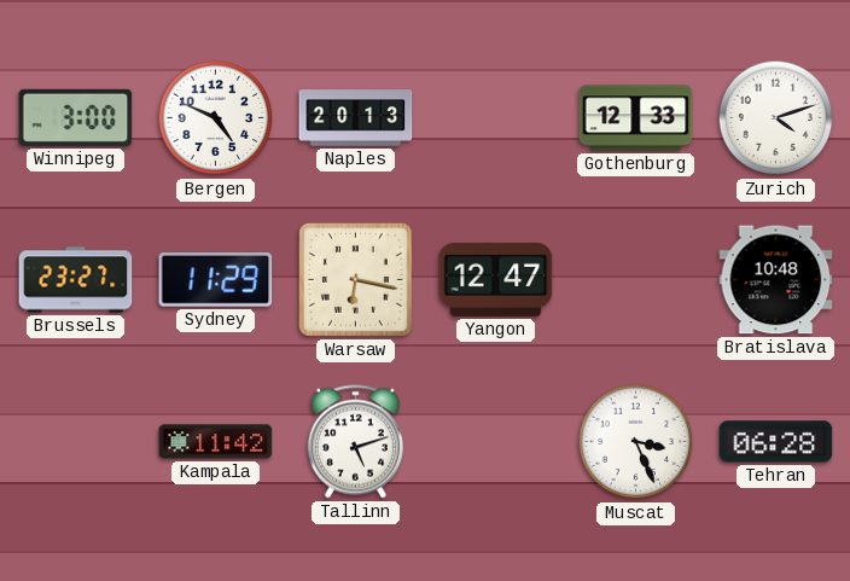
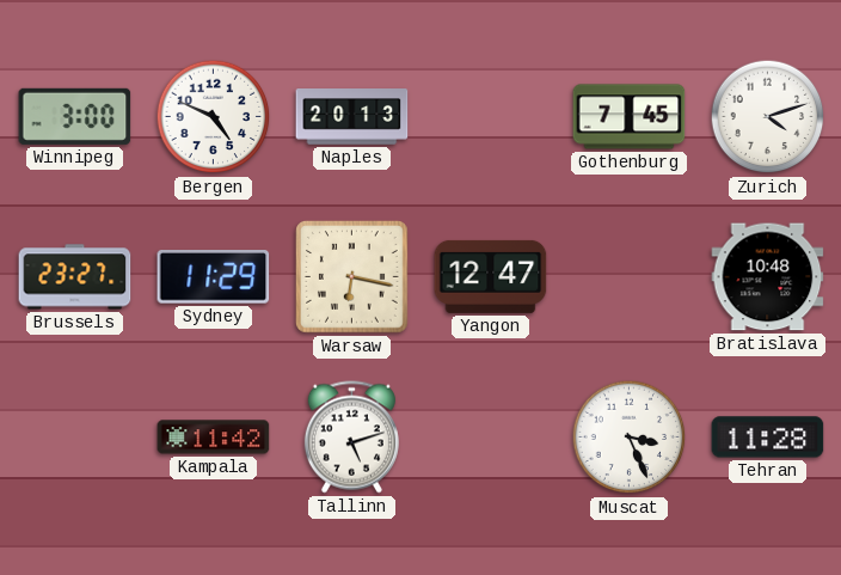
Gothenburg: 12:33 -> 7:45 (630, 117)
Tehran: 06:28 -> 11:28 (768, 438)
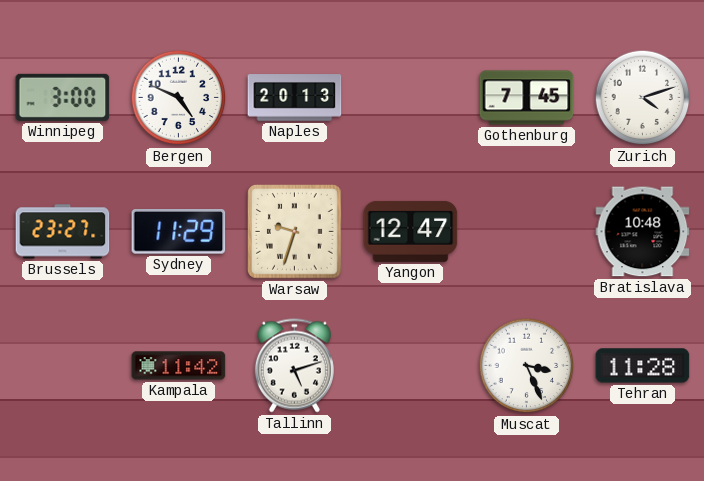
Warsaw: 6:17 -> 9:33 (295, 232)
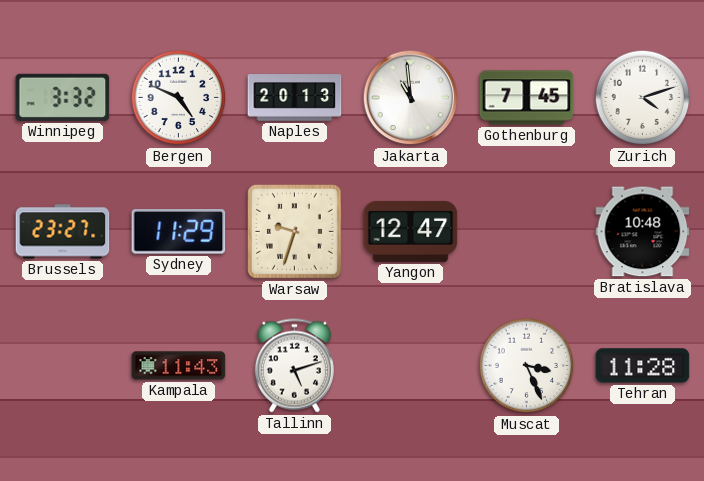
Winnipeg: 3:00 -> 3:32 (63, 97)
Jakarta: none -> 10:59 (411, 98)
Kampala: 11:42 -> 11:43 (179, 366)
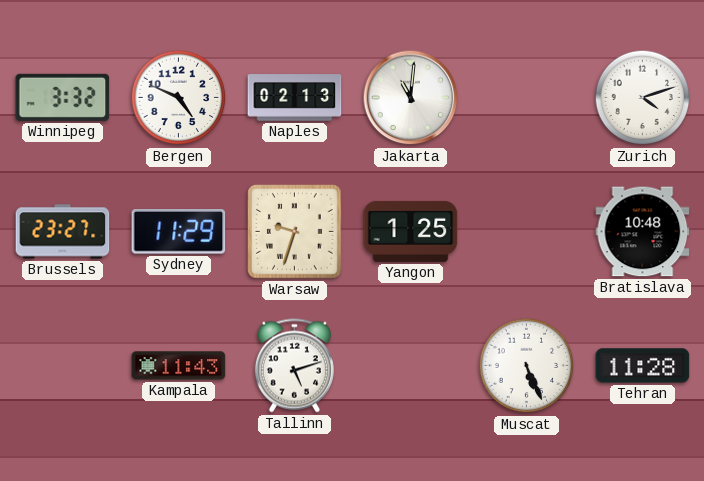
Naples: 20:13 -> 02:13 (295, 98)
Jakarta: 10:59 -> 11:01 (411, 98)
Gothenburg: 7:45 -> none (527, 98)
Yangon: 12:47 -> 1:25 (411, 231)
Muscat: 3:26 -> 5:26 (527, 366)
